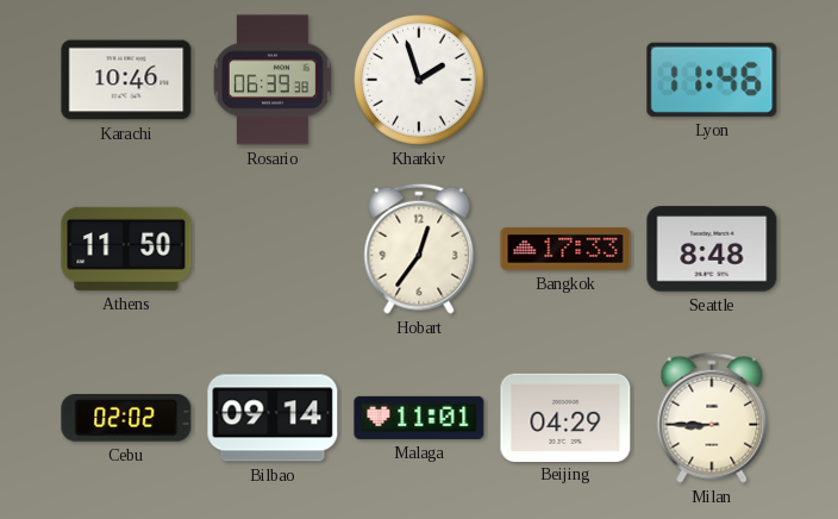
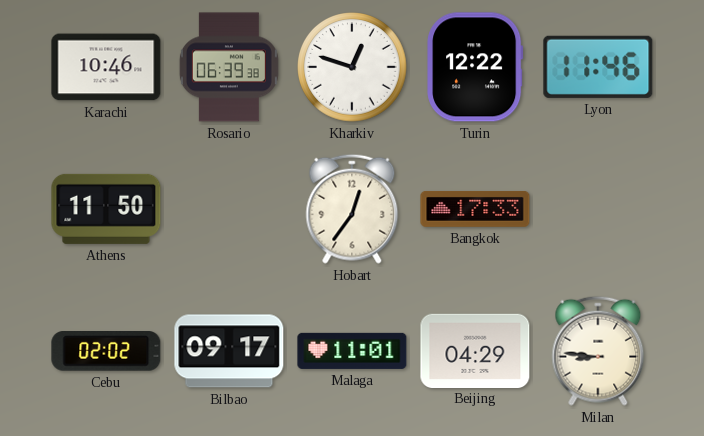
Kharkiv: 1:57 -> 12:48 (352, 67)
Turin: none -> 12:22 (475, 67)
Seattle: 8:48 -> none (712, 249)
Bilbao: 09:14 -> 09:17 (229, 351)
Milan: 8:45 -> 8:46 (598, 351)
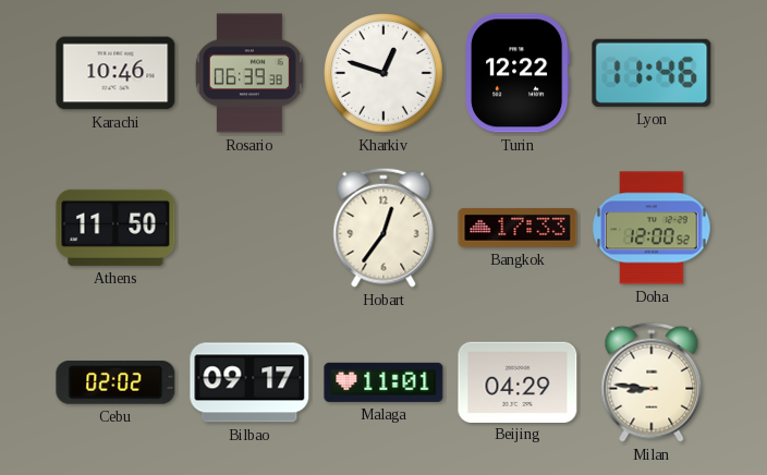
Doha: none -> 12:00 (652, 228)
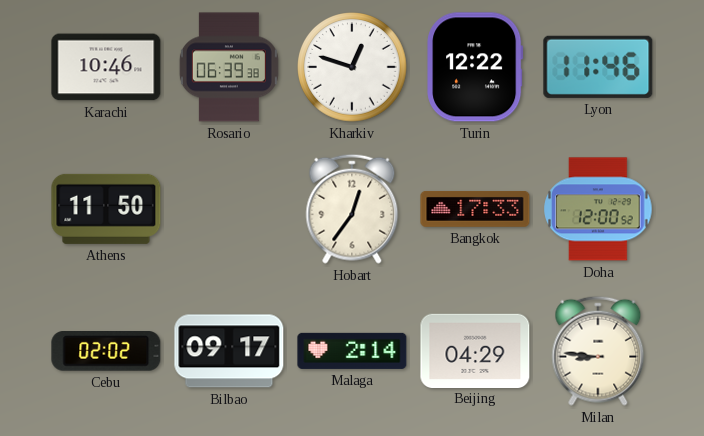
Malaga: 11:01 -> 2:14 (352, 351)
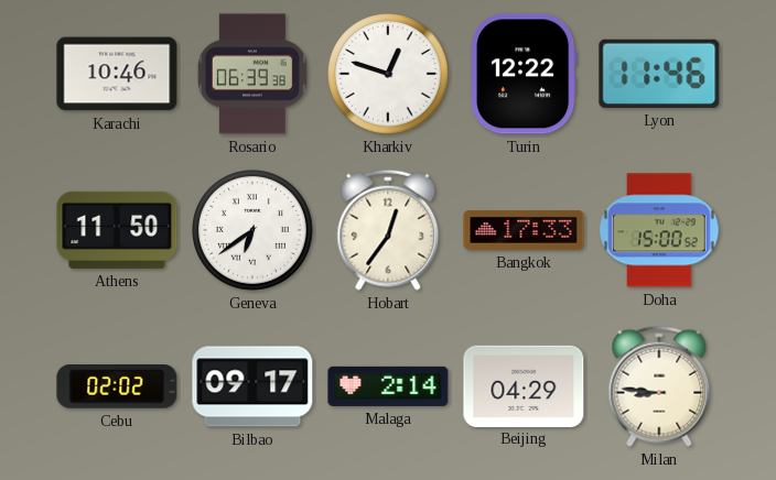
Geneva: none -> 6:39 (252, 230)
Doha: 12:00 -> 15:00 (659, 230)
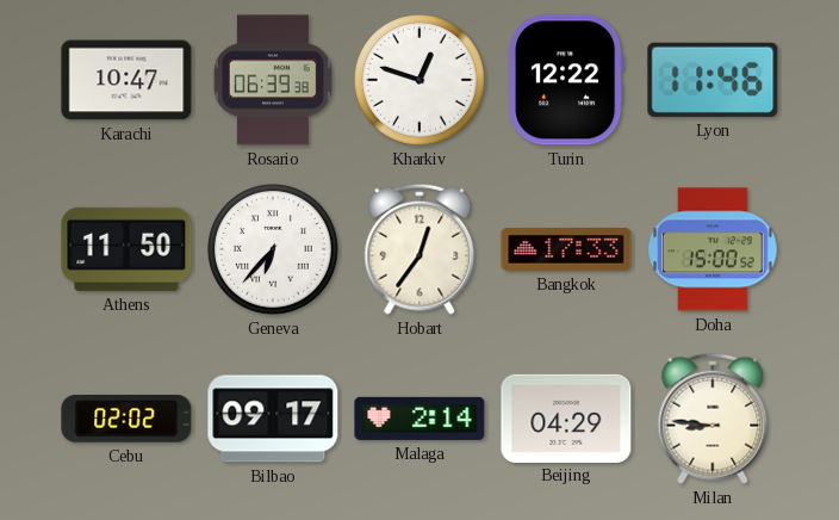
Karachi: 10:46 -> 10:47 (126, 80)
Geneva: 6:39 -> 6:37 (273, 249)
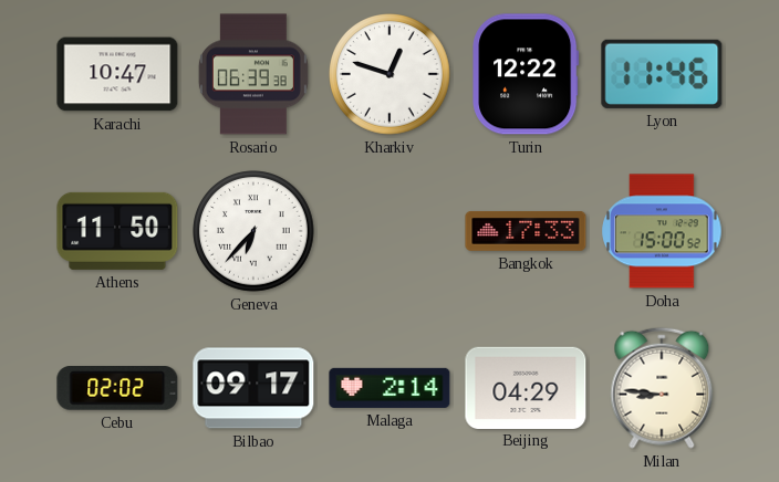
Hobart: 12:36 -> none (419, 249)
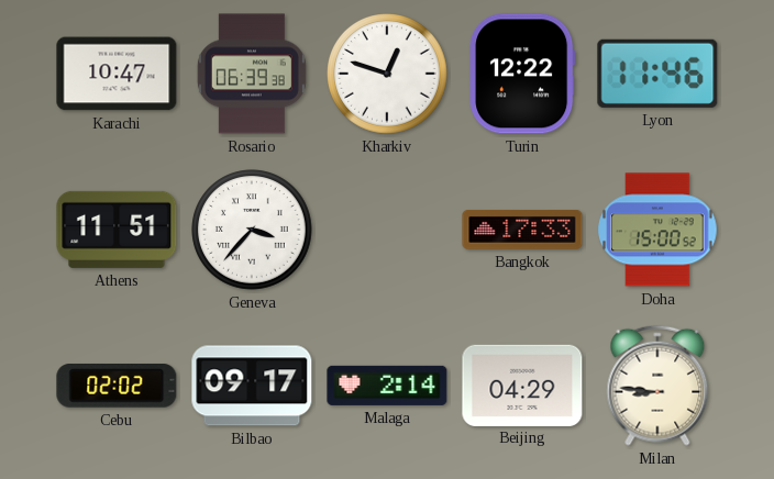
Athens: 11:50 -> 11:51 (117, 230)
Geneva: 6:37 -> 3:37 (252, 230)
